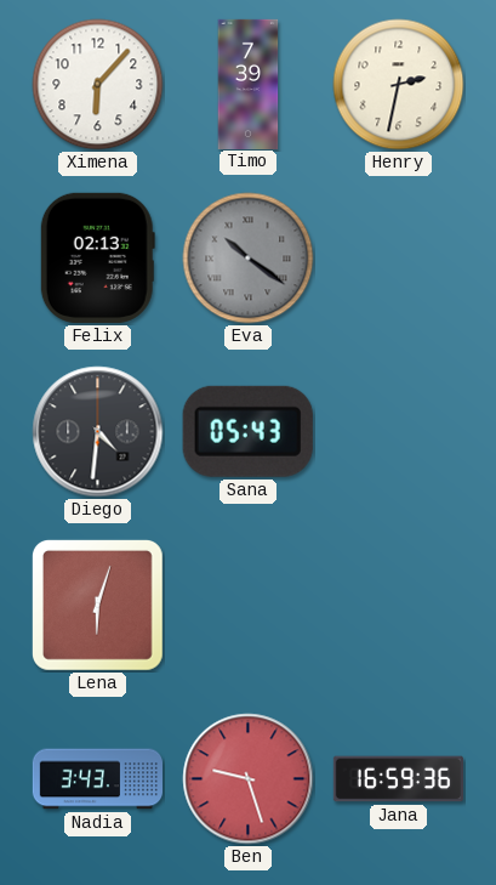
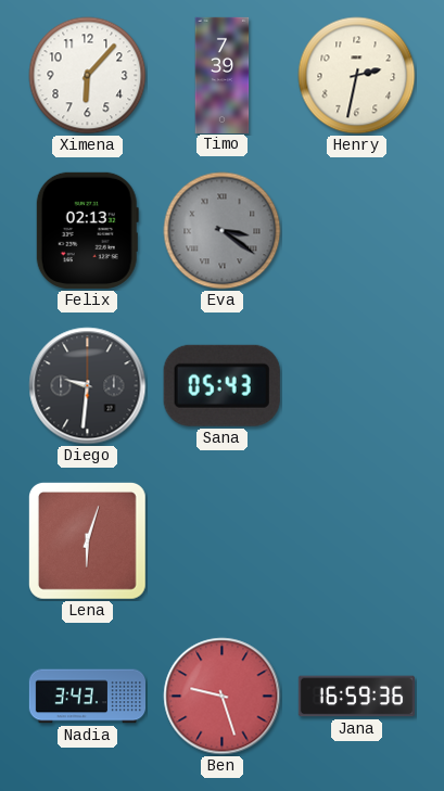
Eva: 10:21 -> 3:21 (223, 231)
Diego: 4:31 -> 9:31 (88, 386)
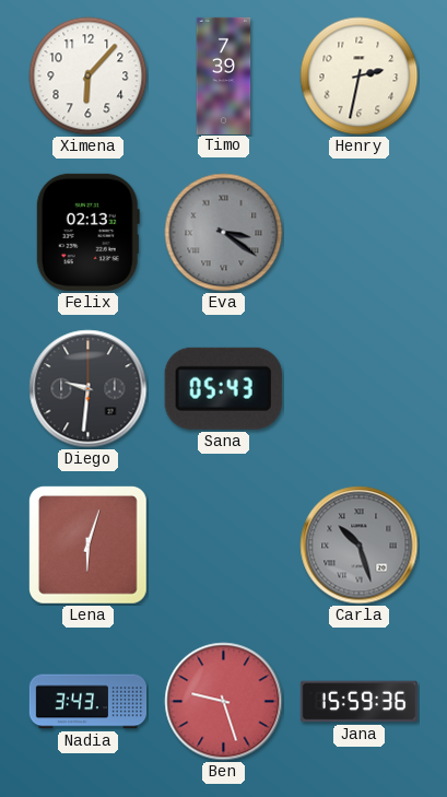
Carla: none -> 10:27 (360, 546)
Jana: 16:59 -> 15:59 (358, 702)
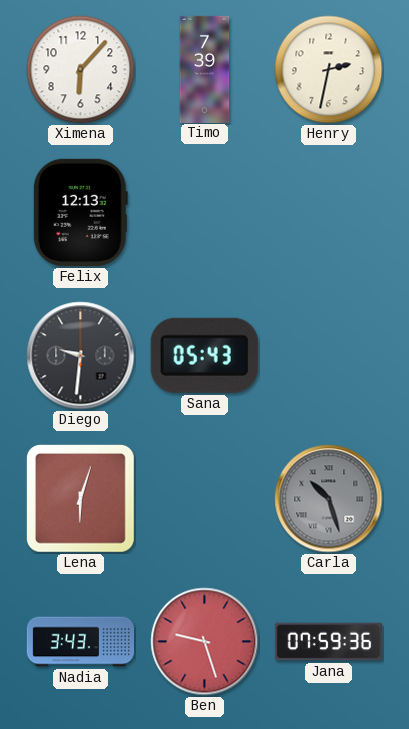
Felix: 02:13 -> 12:13 (80, 212)
Eva: 3:21 -> none (224, 233)
Jana: 15:59 -> 07:59 (328, 642)
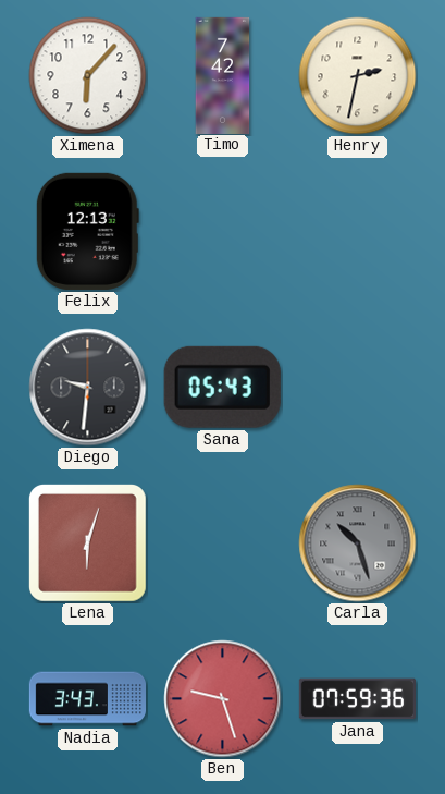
Timo: 7:39 -> 7:42 (223, 75)
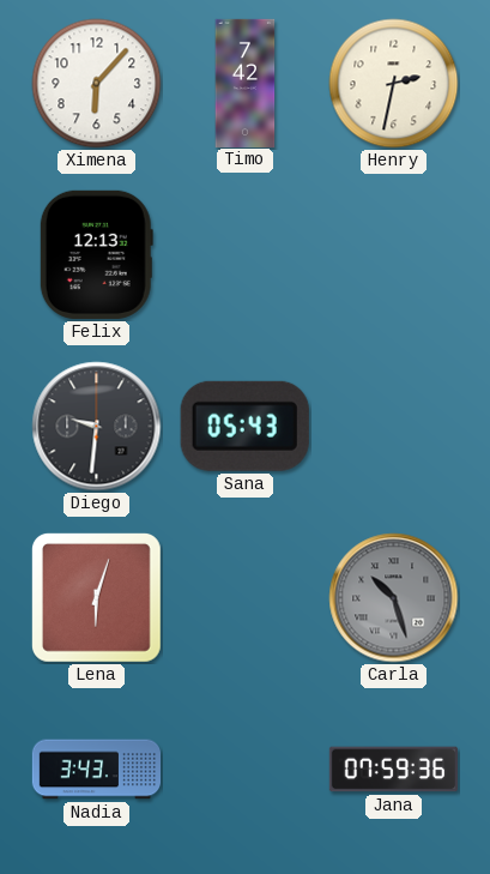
Ben: 9:27 -> none (223, 699)
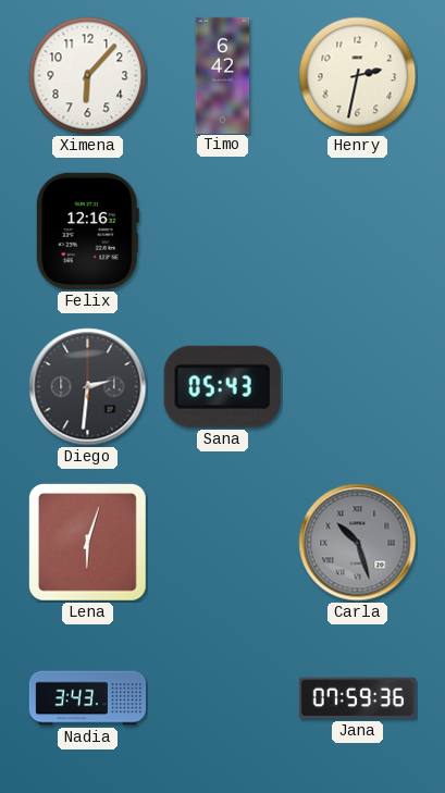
Timo: 7:42 -> 6:42 (223, 75)
Felix: 12:13 -> 12:16 (87, 231)
Diego: 9:31 -> 2:31 (88, 387)
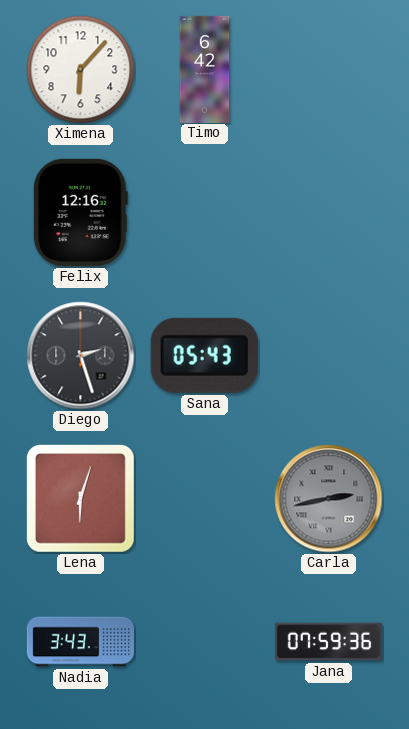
Henry: 2:32 -> none (358, 76)
Diego: 2:31 -> 2:27 (81, 356)
Carla: 10:27 -> 2:43 (329, 499)
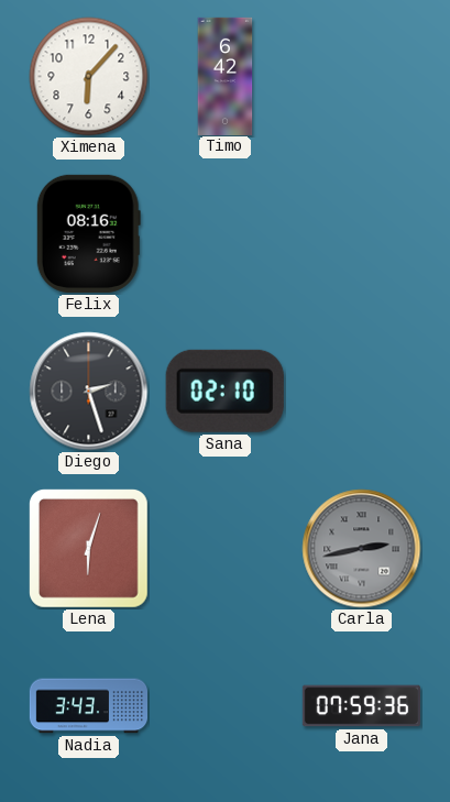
Felix: 12:16 -> 08:16 (88, 233)
Sana: 05:43 -> 02:10 (224, 391)
